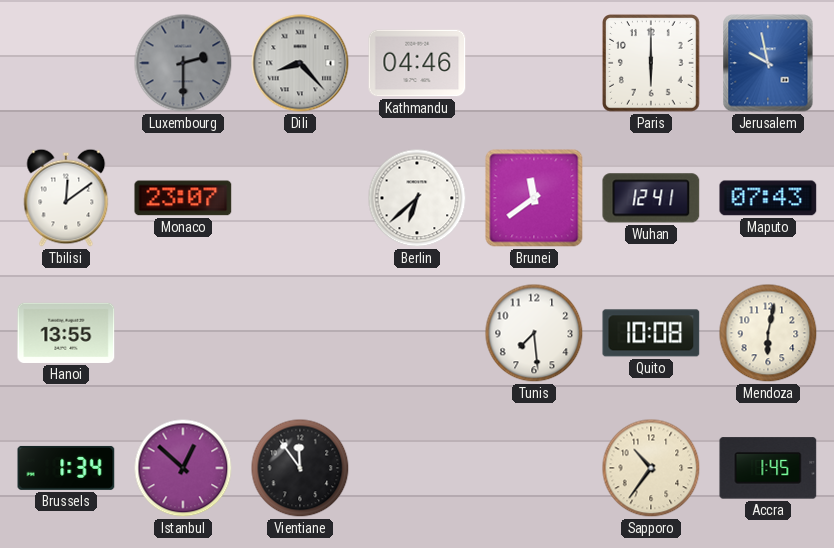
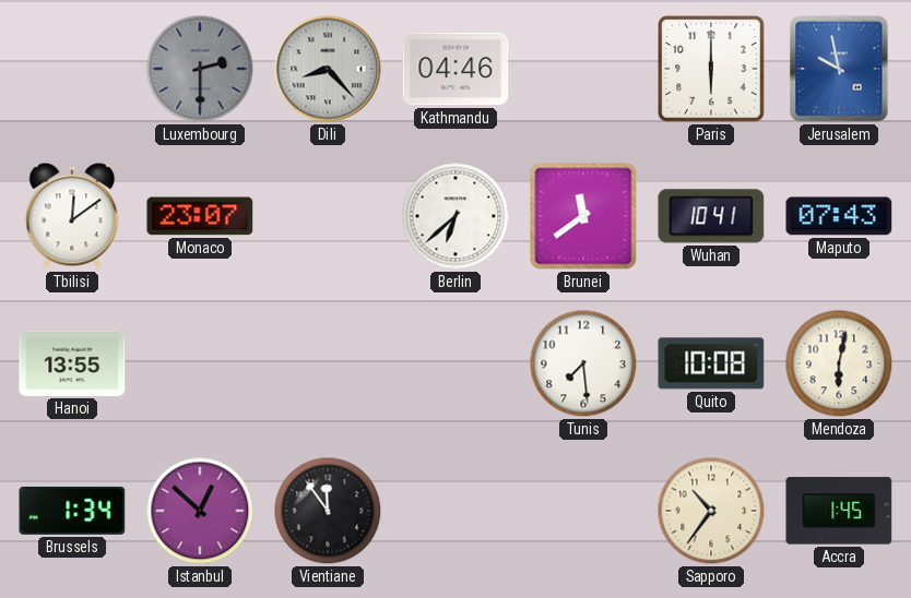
Wuhan: 12:41 -> 10:41 (711, 216)
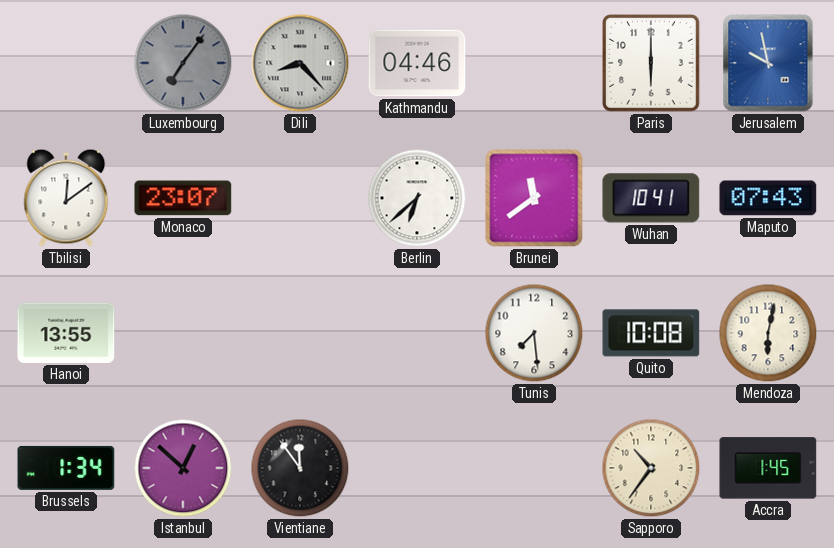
Luxembourg: 2:30 -> 7:06 (183, 63)
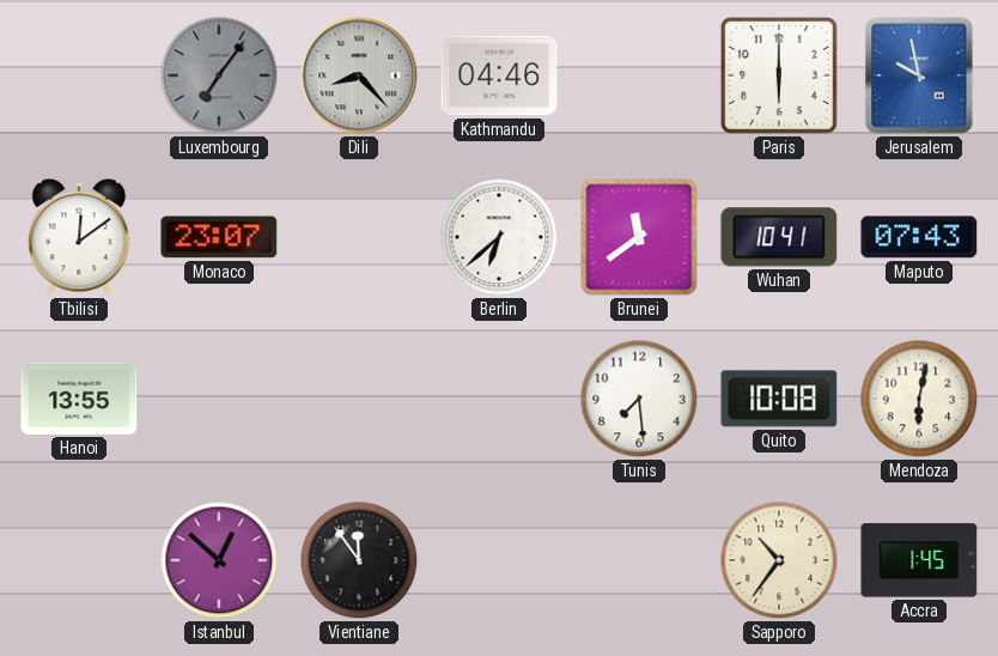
Brussels: 1:34 -> none (66, 468)
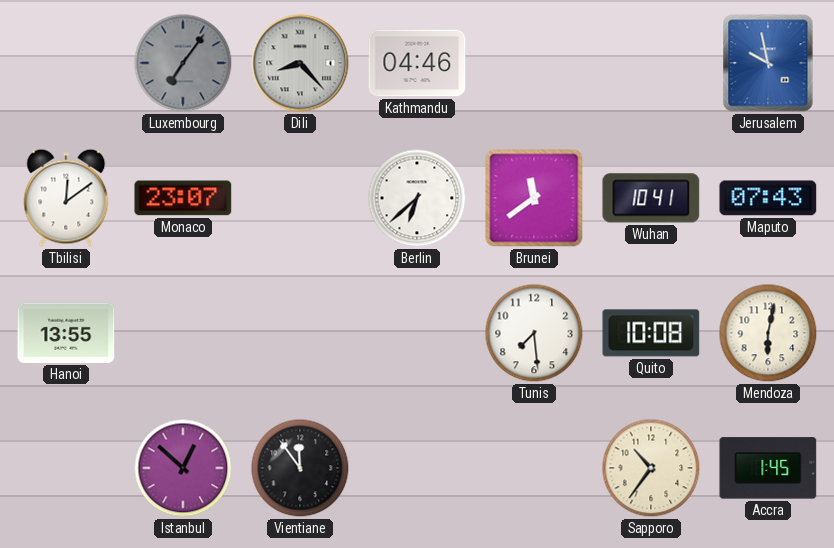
Paris: 6:00 -> none (780, 77)
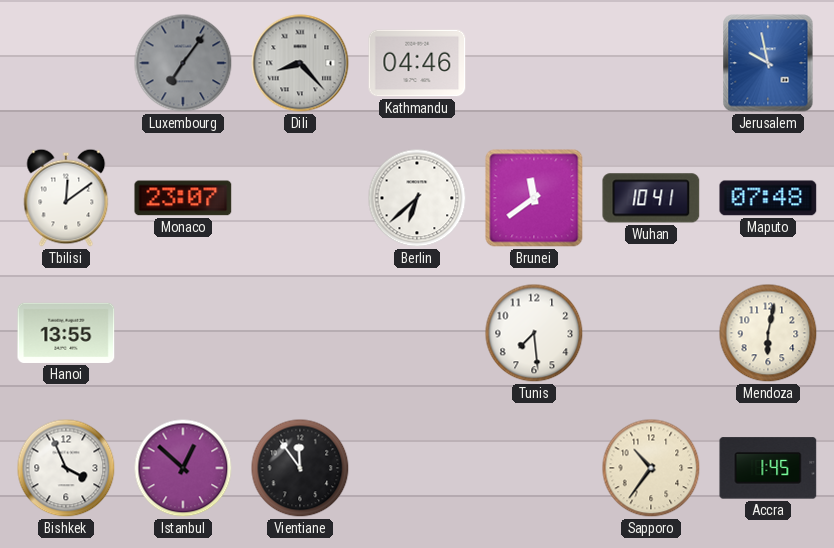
Maputo: 07:43 -> 07:48 (768, 198)
Quito: 10:08 -> none (651, 333)
Bishkek: none -> 3:56 (66, 468)
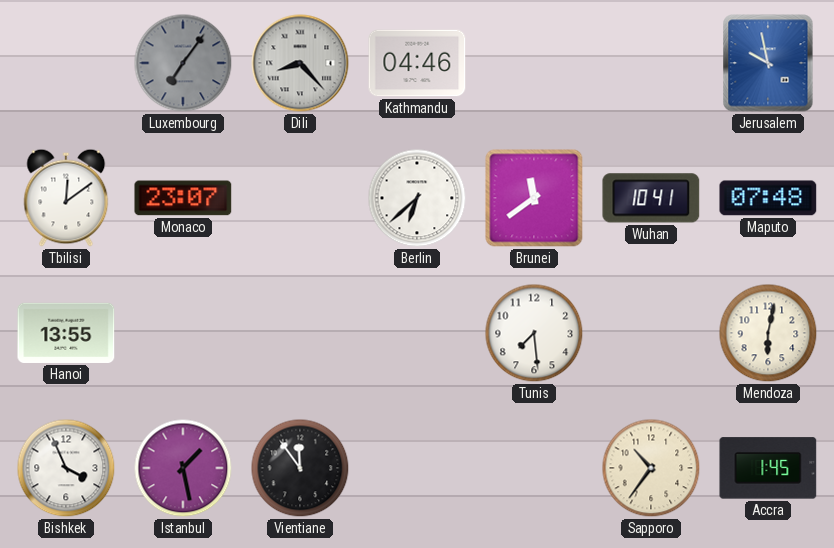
Istanbul: 12:52 -> 1:28 (183, 468)
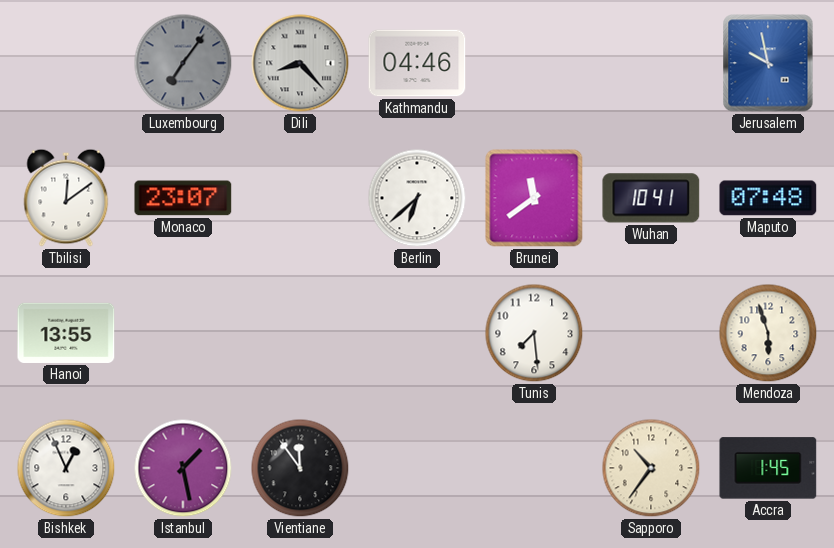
Mendoza: 6:02 -> 5:57 (768, 333)
Bishkek: 3:56 -> 12:56 (66, 468)
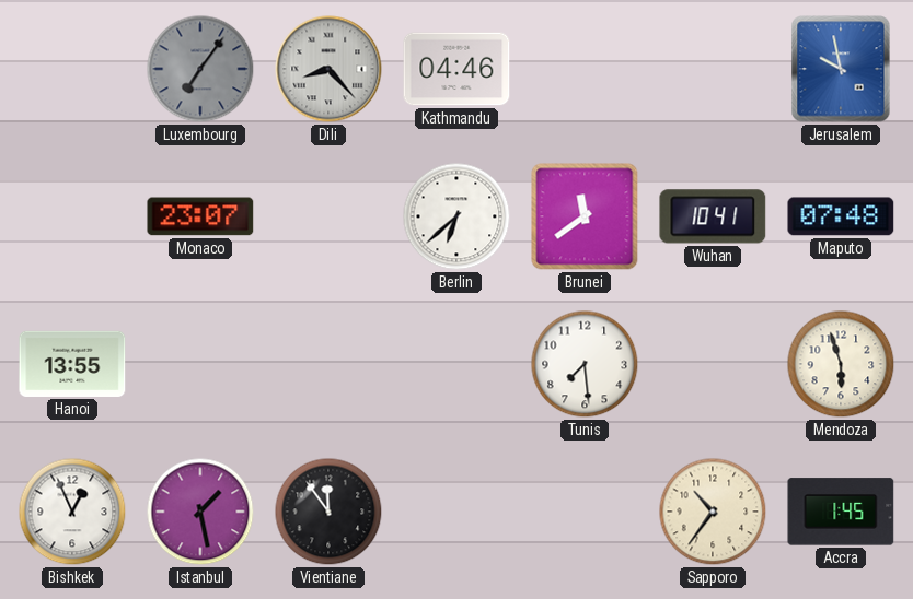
Tbilisi: 12:09 -> none (66, 198)
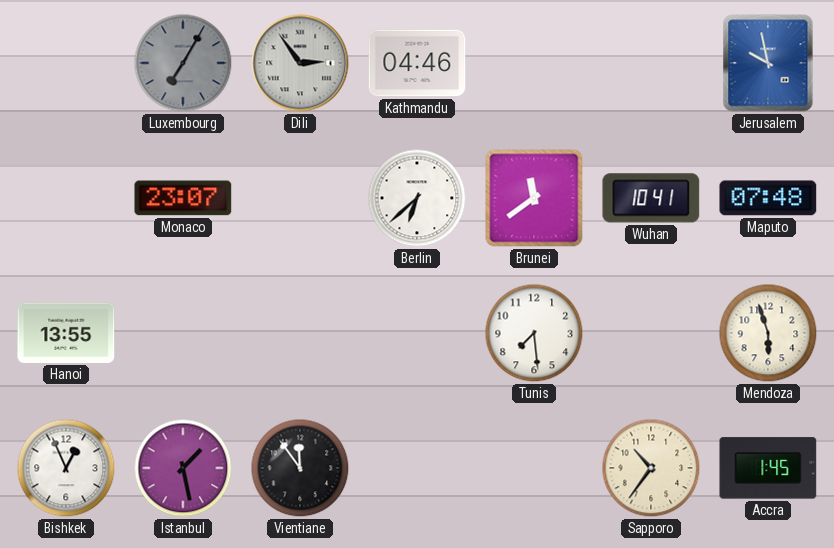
Luxembourg: 7:06 -> 7:05 (183, 63)
Dili: 8:23 -> 2:54 (300, 63)
